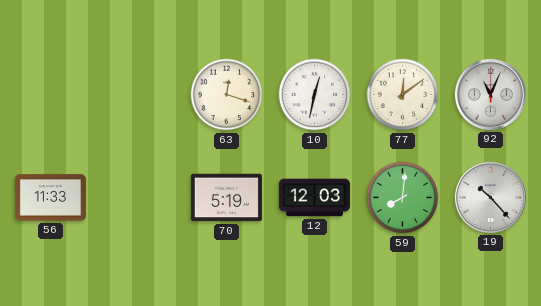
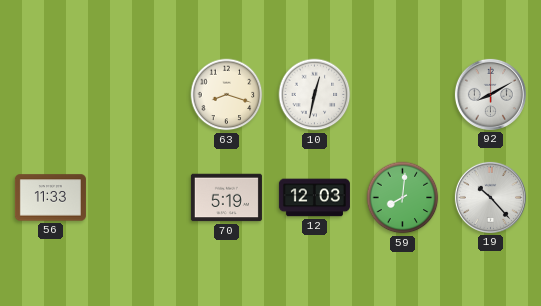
63: 12:18 -> 8:18 (227, 95)
77: 12:09 -> none (403, 95)
92: 11:04 -> 8:10 (490, 94)
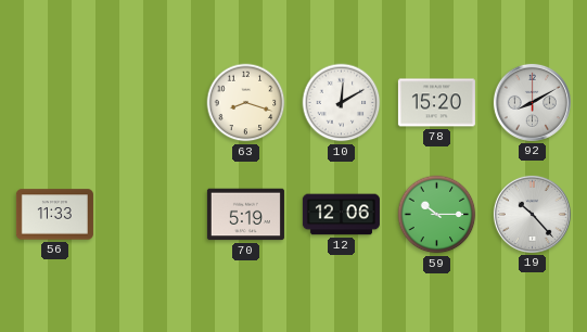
10: 12:32 -> 12:10 (342, 103)
78: none -> 15:20 (436, 103)
12: 12:03 -> 12:06 (341, 215)
59: 8:01 -> 10:15 (437, 215)
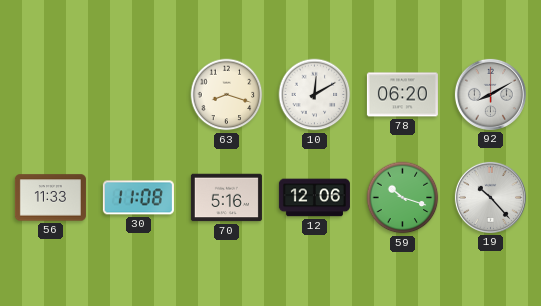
78: 15:20 -> 06:20 (402, 95)
30: none -> 11:08 (138, 198)
70: 5:19 -> 5:16 (226, 198)
59: 10:15 -> 10:18 (403, 198)
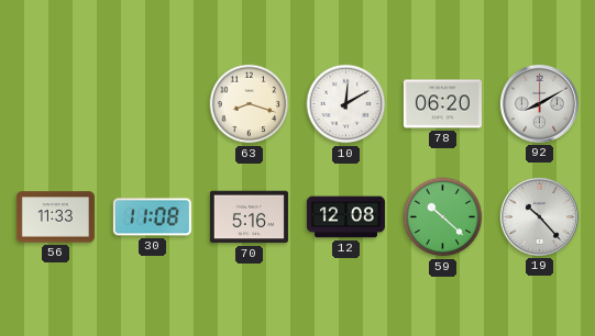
12: 12:06 -> 12:08 (345, 217)
59: 10:18 -> 10:22 (443, 217)
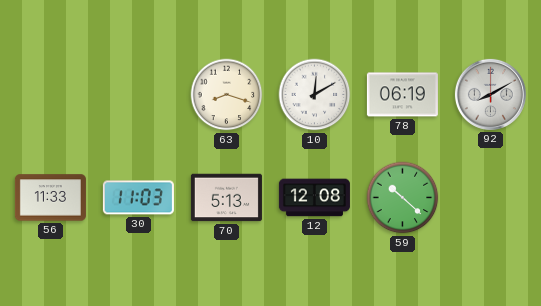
78: 06:20 -> 06:19 (402, 95)
30: 11:08 -> 11:03 (138, 198)
70: 5:16 -> 5:13 (226, 198)
19: 10:23 -> none (539, 216)
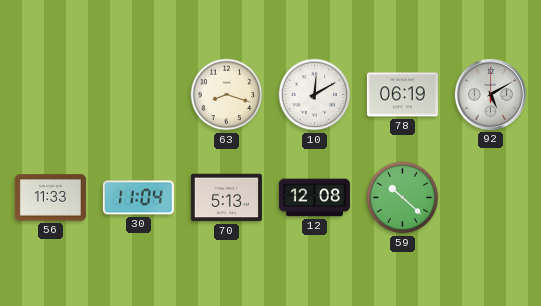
92: 8:10 -> 5:10 (490, 94)
30: 11:03 -> 11:04 (138, 198)
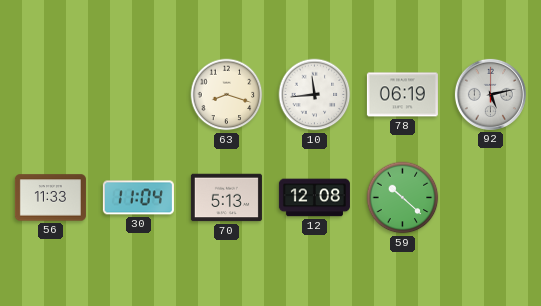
10: 12:10 -> 11:44 (315, 95)
92: 5:10 -> 5:13 (490, 94)
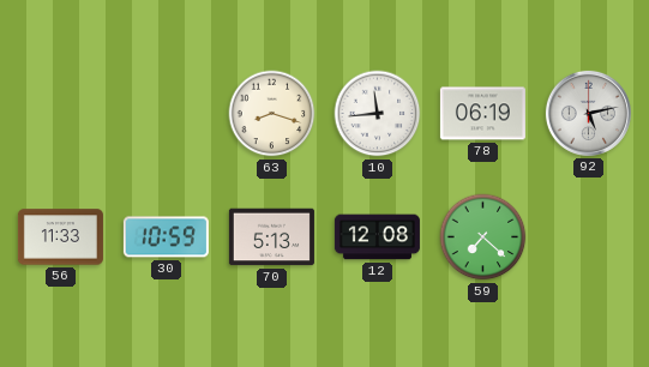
30: 11:04 -> 10:59 (166, 237)
59: 10:22 -> 7:22 (483, 237)
